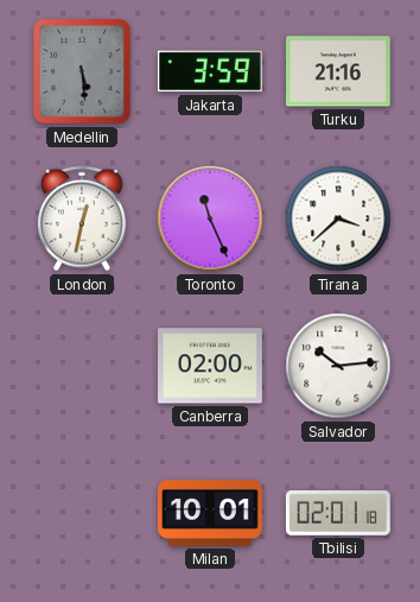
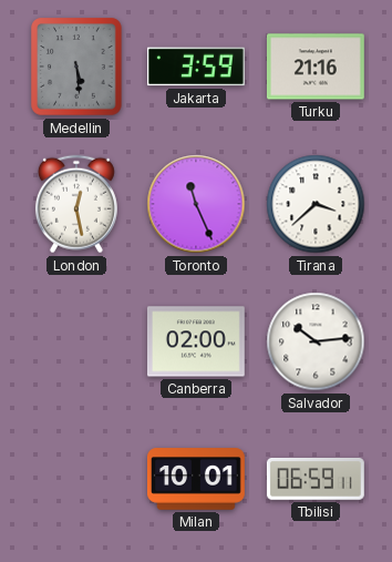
London: 12:32 -> 12:28 (76, 204)
Tbilisi: 02:01 -> 06:59 (316, 480)
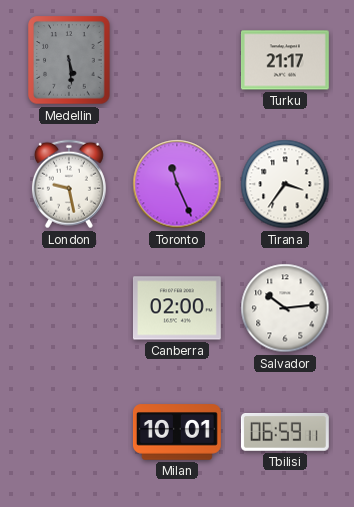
Jakarta: 3:59 -> none (196, 67)
Turku: 21:16 -> 21:17 (285, 60)
London: 12:28 -> 9:28 (69, 184)
Tirana: 3:38 -> 3:36 (285, 184)
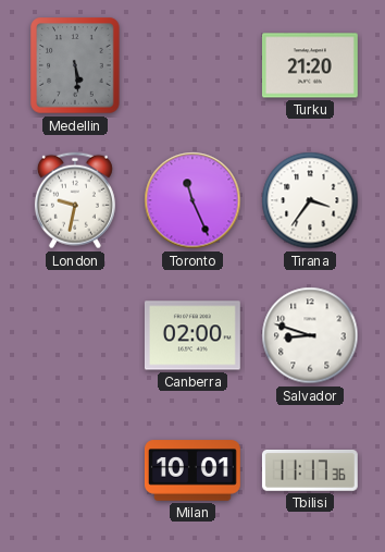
Turku: 21:17 -> 21:20 (310, 65)
London: 9:28 -> 9:32 (75, 200)
Salvador: 10:14 -> 8:48 (310, 335)
Tbilisi: 06:59 -> 11:17 (310, 471)
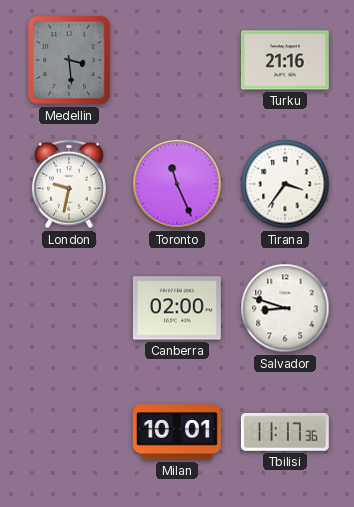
Medellin: 5:29 -> 3:29 (69, 60)
Turku: 21:20 -> 21:16 (285, 60)
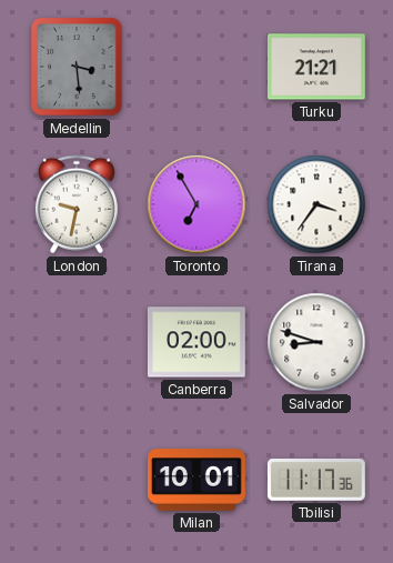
Turku: 21:16 -> 21:21 (316, 67)
Toronto: 11:26 -> 6:55 (196, 204)
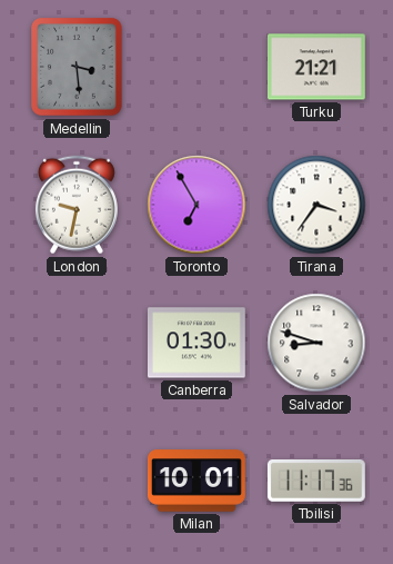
Canberra: 02:00 -> 01:30 (196, 343)
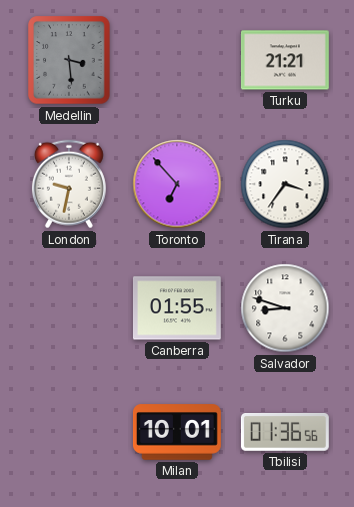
Toronto: 6:55 -> 6:53 (177, 184)
Canberra: 01:30 -> 01:55 (177, 308)
Tbilisi: 11:17 -> 01:36 (285, 433)
